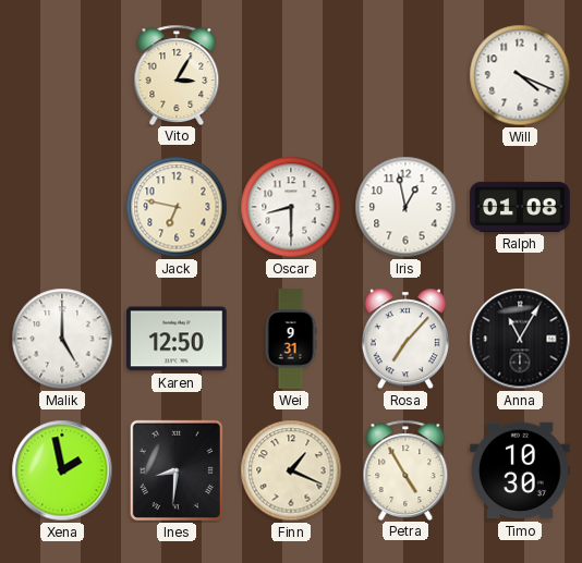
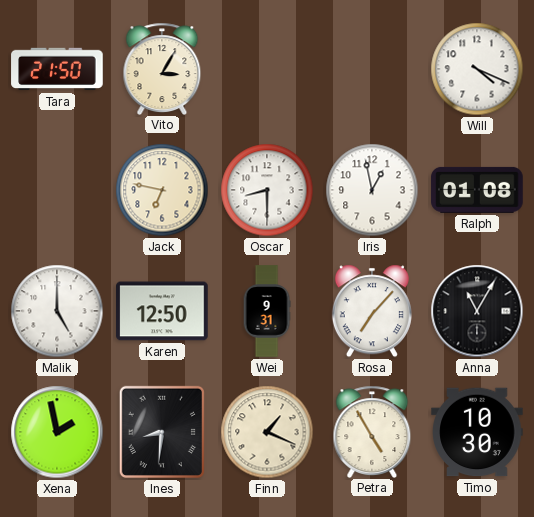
Tara: none -> 21:50 (57, 69)
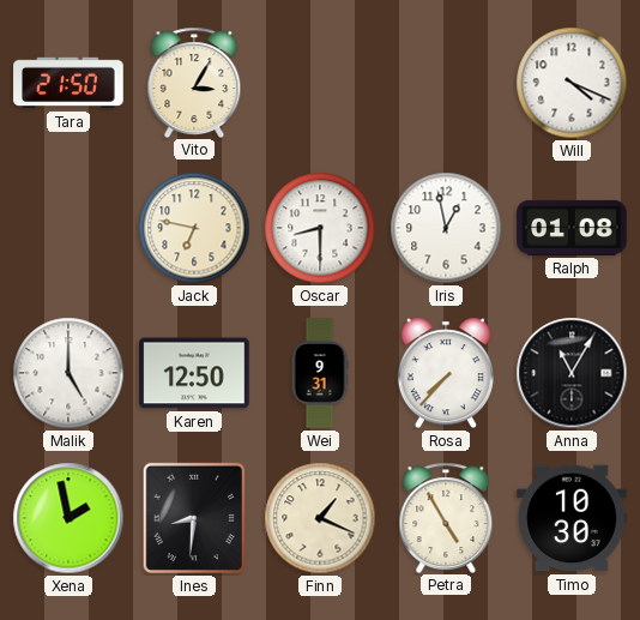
Rosa: 7:07 -> 7:37 (446, 373)
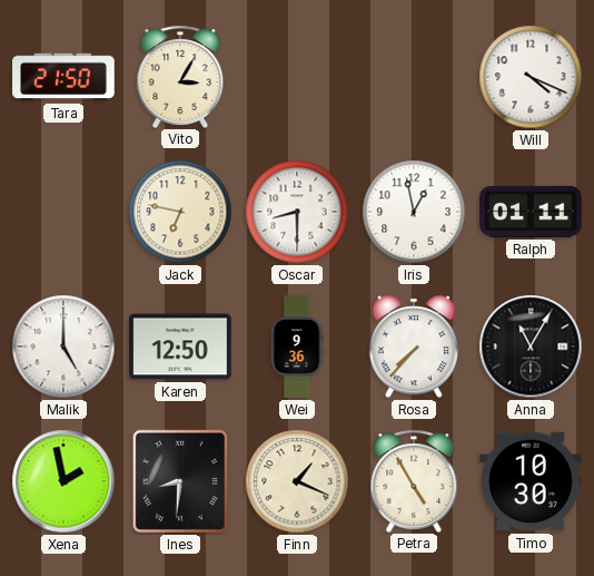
Ralph: 01:08 -> 01:11 (531, 212)
Wei: 9:31 -> 9:36 (297, 346)
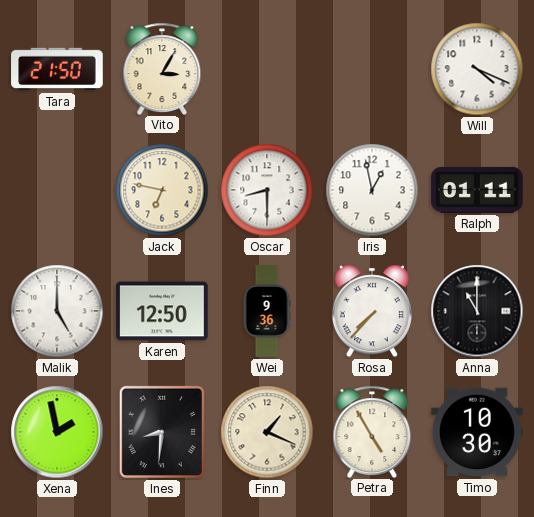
Anna: 11:05 -> 11:00 (477, 311)
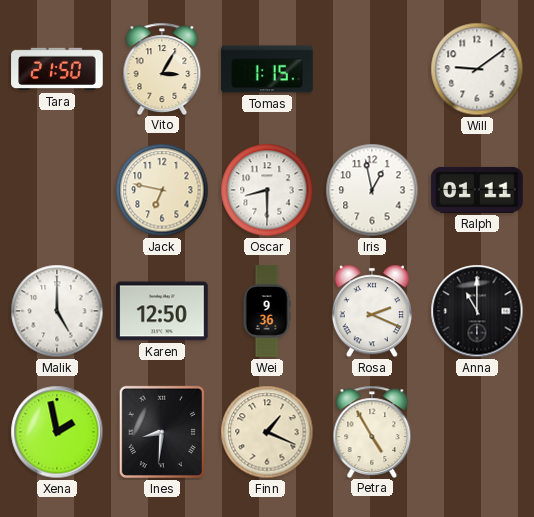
Tomas: none -> 1:15 (267, 69)
Will: 4:19 -> 9:09 (477, 69)
Rosa: 7:37 -> 2:19 (372, 311)
Timo: 10:30 -> none (477, 432)
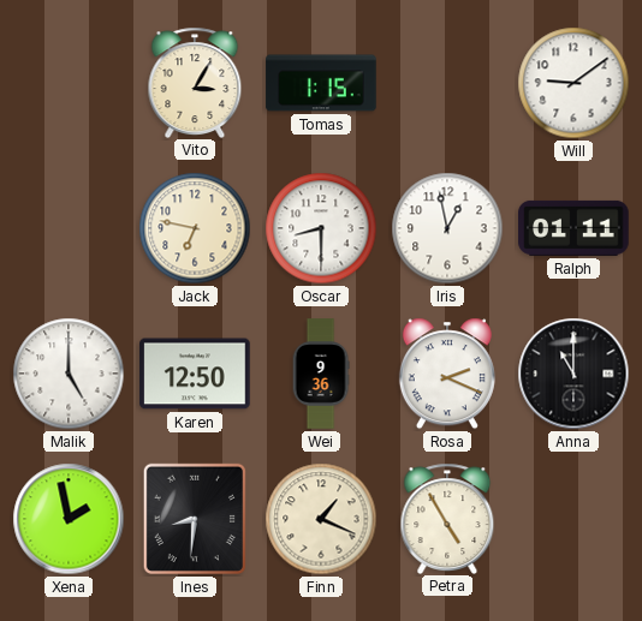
Tara: 21:50 -> none (57, 69)
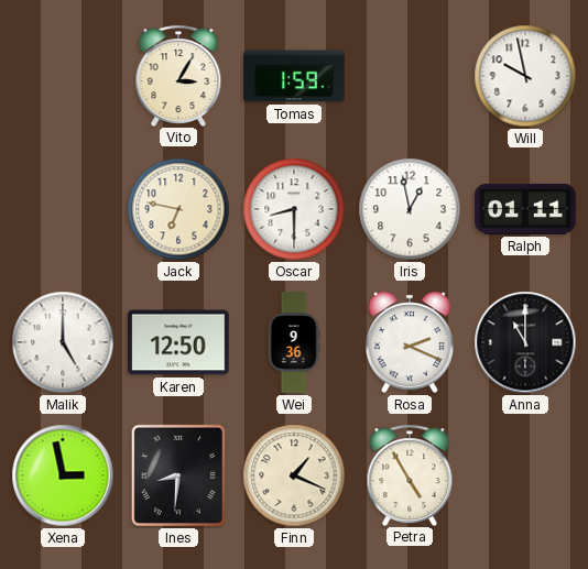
Tomas: 1:15 -> 1:59 (294, 76)
Will: 9:09 -> 9:58 (525, 76)
Xena: 1:58 -> 2:58 (63, 475)
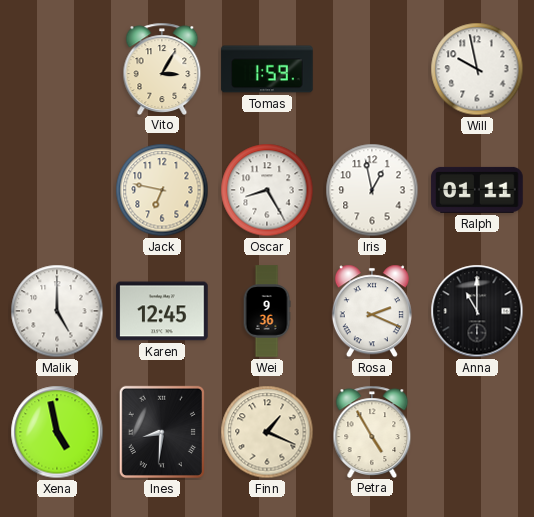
Oscar: 8:30 -> 8:25 (267, 190)
Karen: 12:50 -> 12:45 (162, 311)
Xena: 2:58 -> 4:58 (57, 432)
